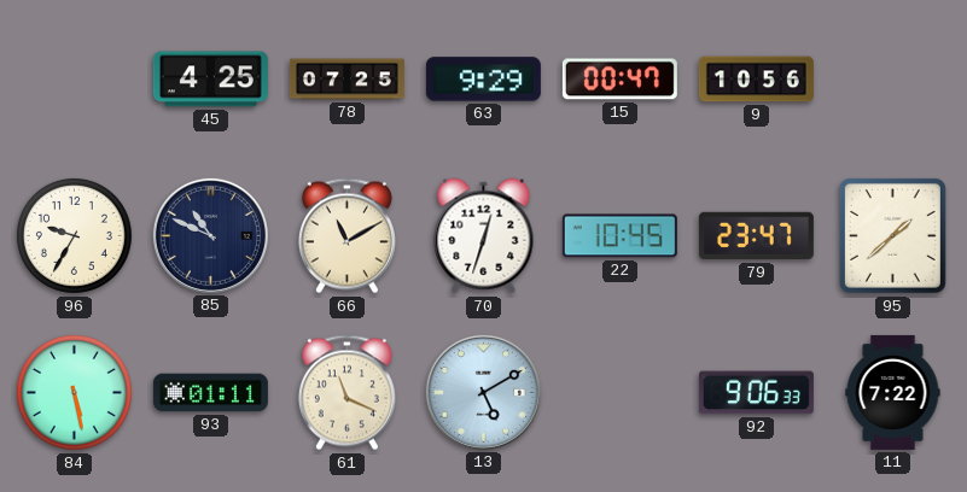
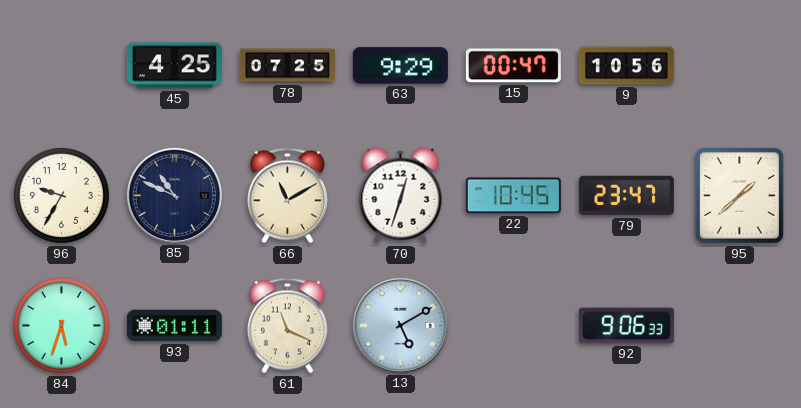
84: 5:28 -> 5:33 (61, 325)
11: 7:22 -> none (893, 392)
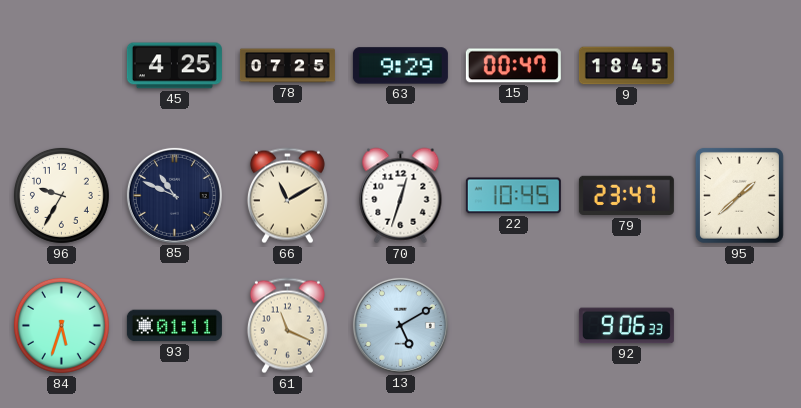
9: 10:56 -> 18:45 (626, 66)
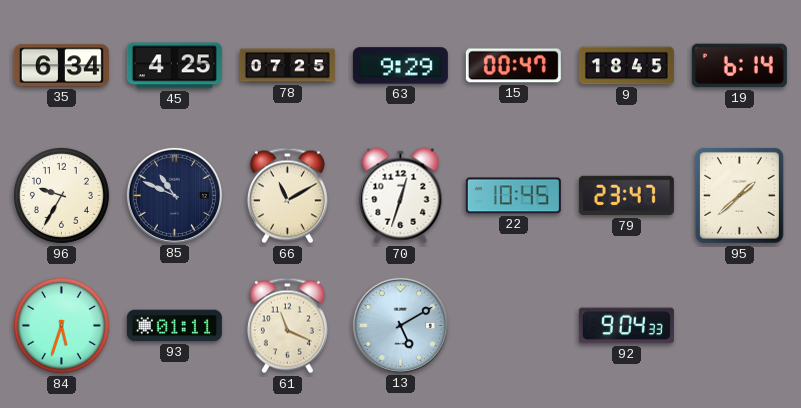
35: none -> 6:34 (61, 66)
19: none -> 6:14 (739, 66)
92: 9:06 -> 9:04 (626, 326)
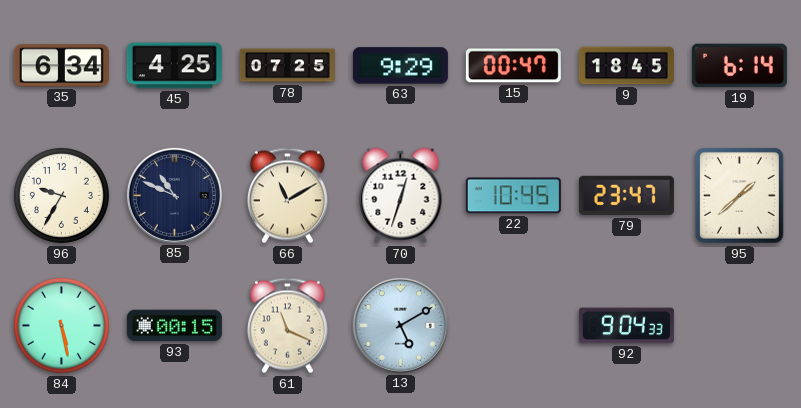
84: 5:33 -> 5:28 (61, 325)
93: 01:11 -> 00:15 (174, 326)
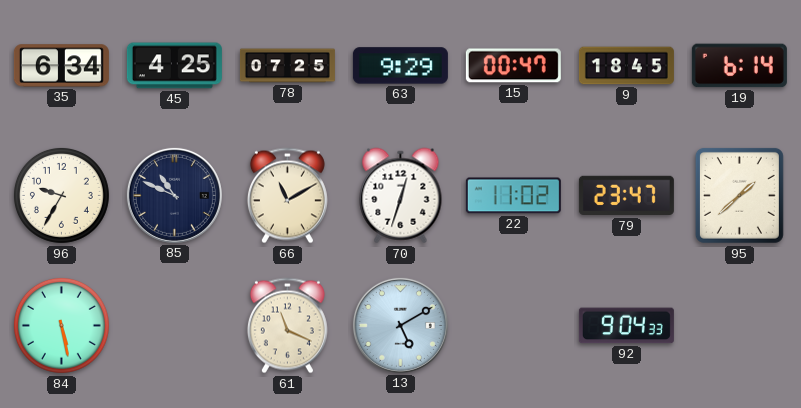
22: 10:45 -> 11:02 (513, 196)
93: 00:15 -> none (174, 326)
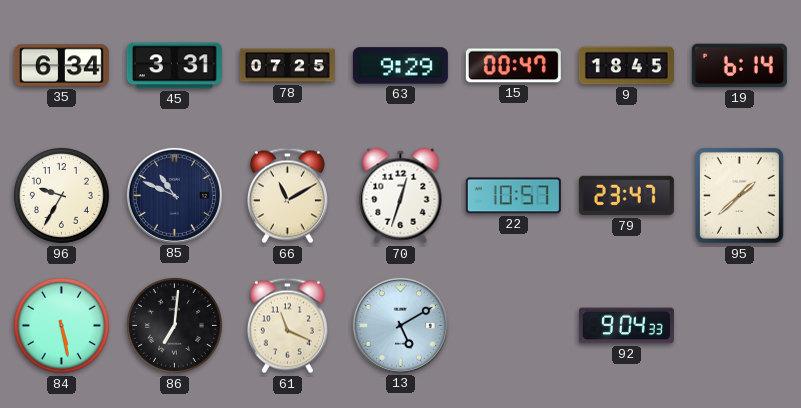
45: 4:25 -> 3:31 (174, 66)
22: 11:02 -> 10:57 (513, 196)
86: none -> 7:01 (174, 325)
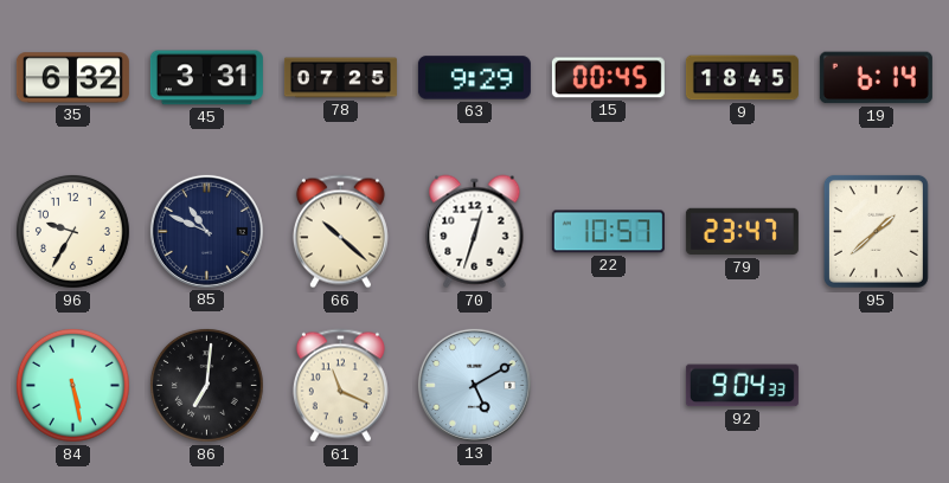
35: 6:34 -> 6:32 (72, 78)
15: 00:47 -> 00:45 (608, 78)
66: 11:10 -> 10:22 (340, 232)
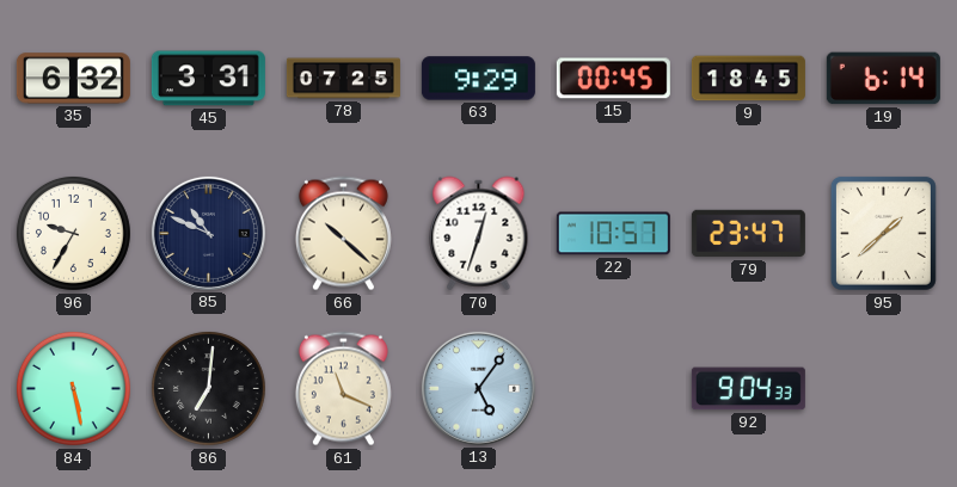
13: 5:10 -> 5:06 (478, 388)
